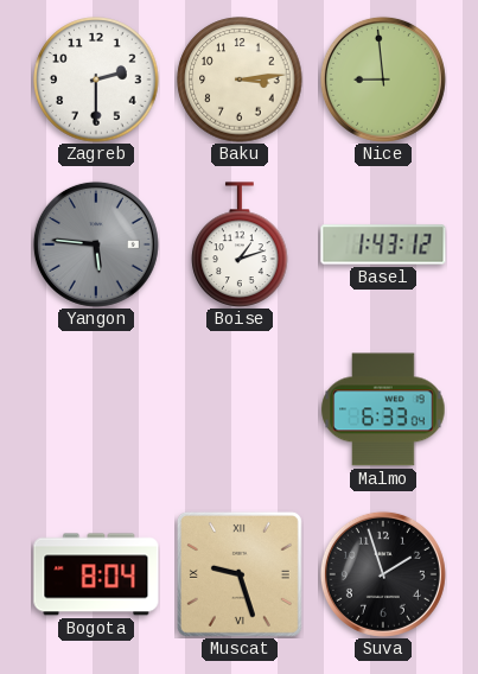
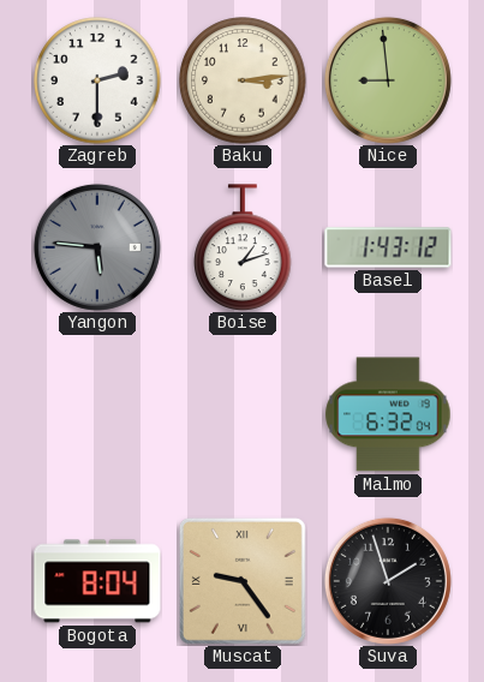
Malmo: 6:33 -> 6:32 (388, 414)
Muscat: 9:27 -> 9:24 (243, 581)
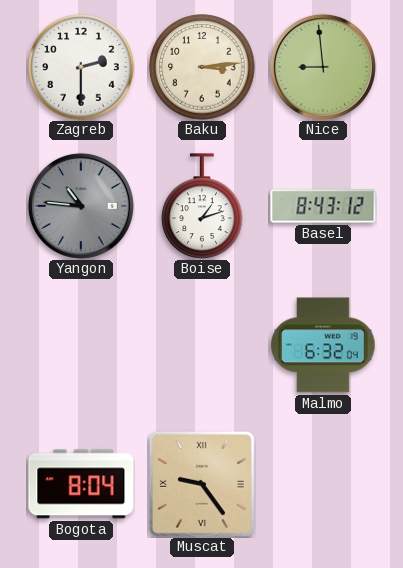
Yangon: 5:46 -> 10:46 (81, 206)
Basel: 1:43 -> 8:43 (323, 206)
Suva: 1:57 -> none (388, 581)
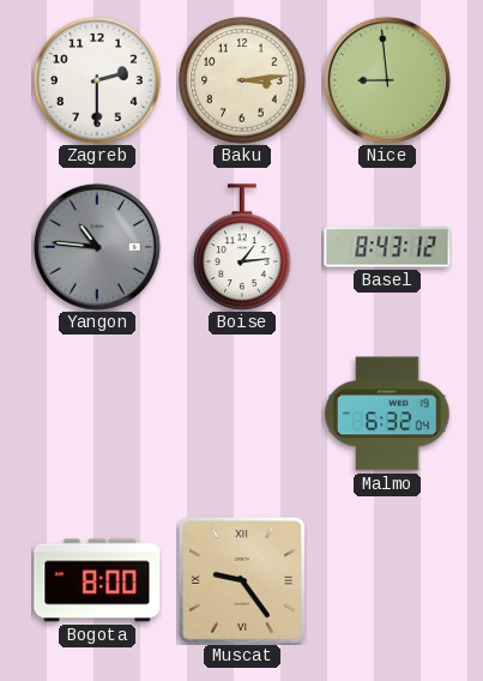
Boise: 1:12 -> 1:14 (242, 247)
Bogota: 8:04 -> 8:00 (97, 580)
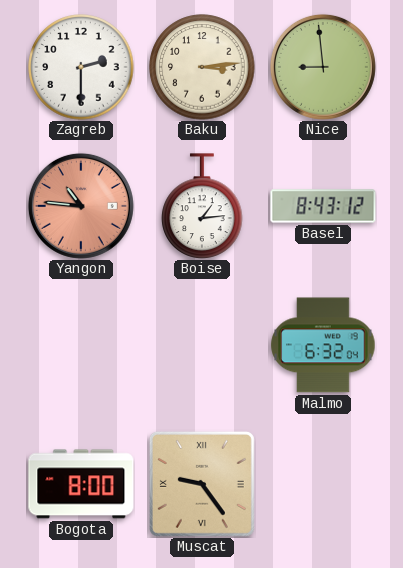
Yangon dial: grey -> salmon (81, 206)
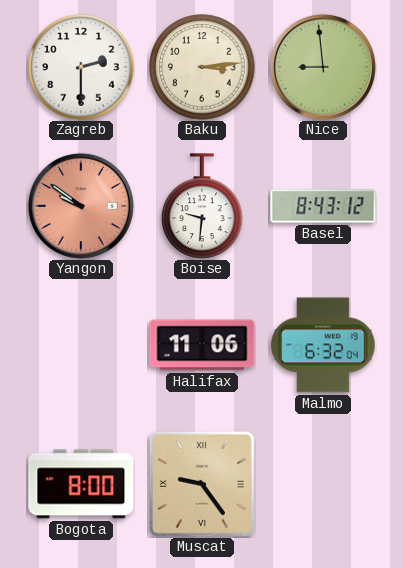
Yangon: 10:46 -> 9:51 (81, 206)
Boise: 1:14 -> 9:31 (202, 206)
Halifax: none -> 11:06 (202, 345)
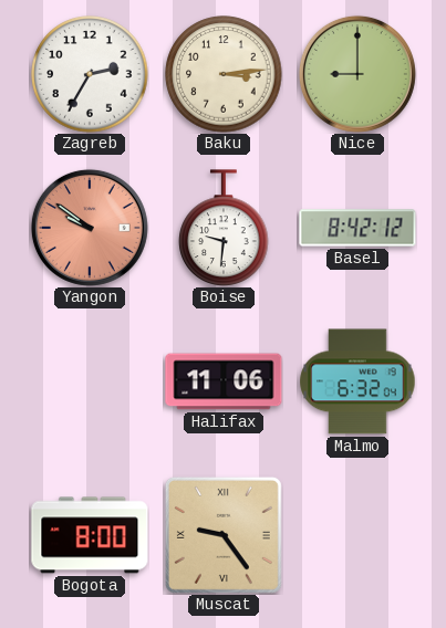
Zagreb: 2:30 -> 2:35 (90, 74)
Nice: 8:59 -> 9:00 (357, 74)
Basel: 8:43 -> 8:42 (357, 228)
